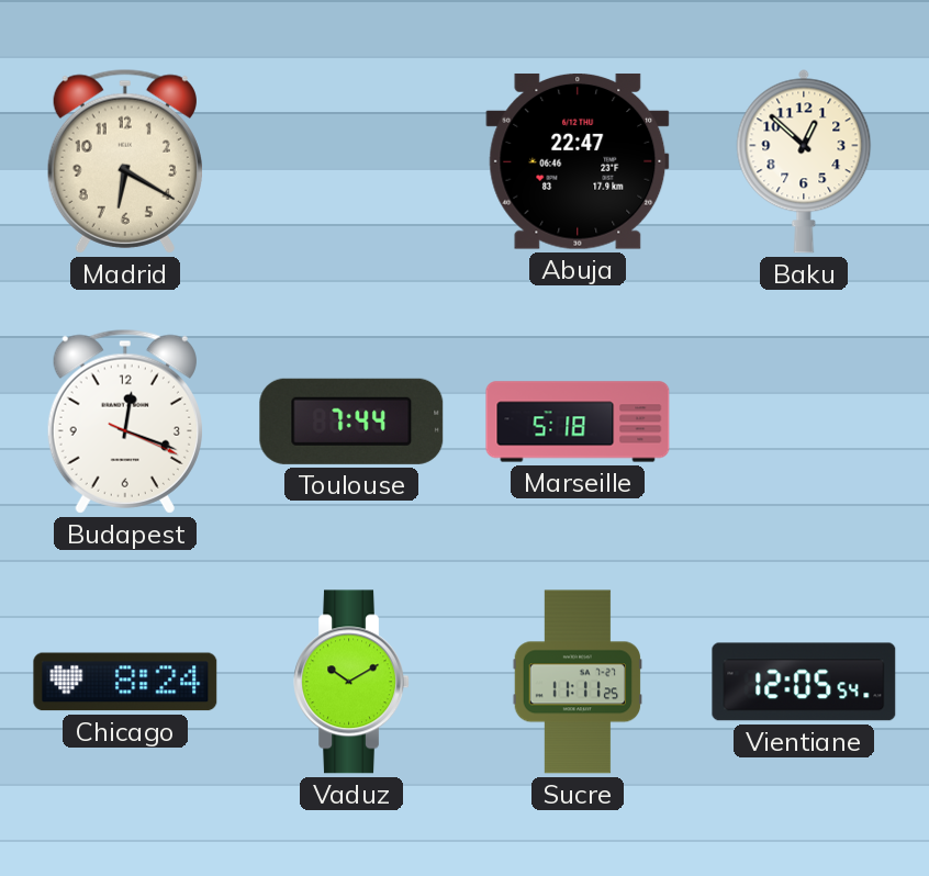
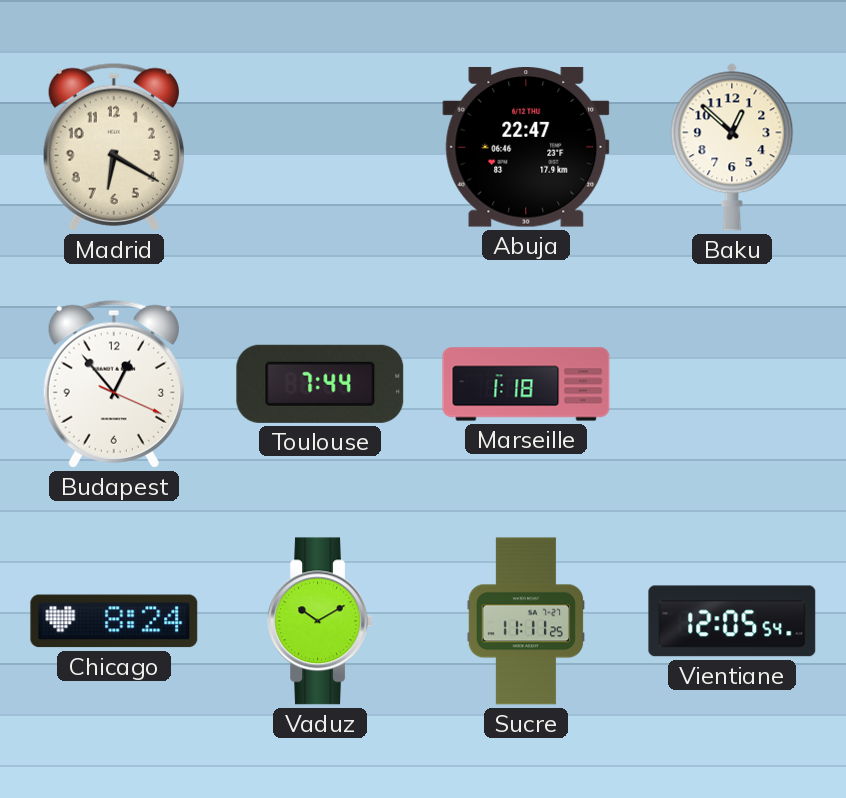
Budapest: 12:18 -> 12:53 (114, 384)
Marseille: 5:18 -> 1:18 (526, 384)
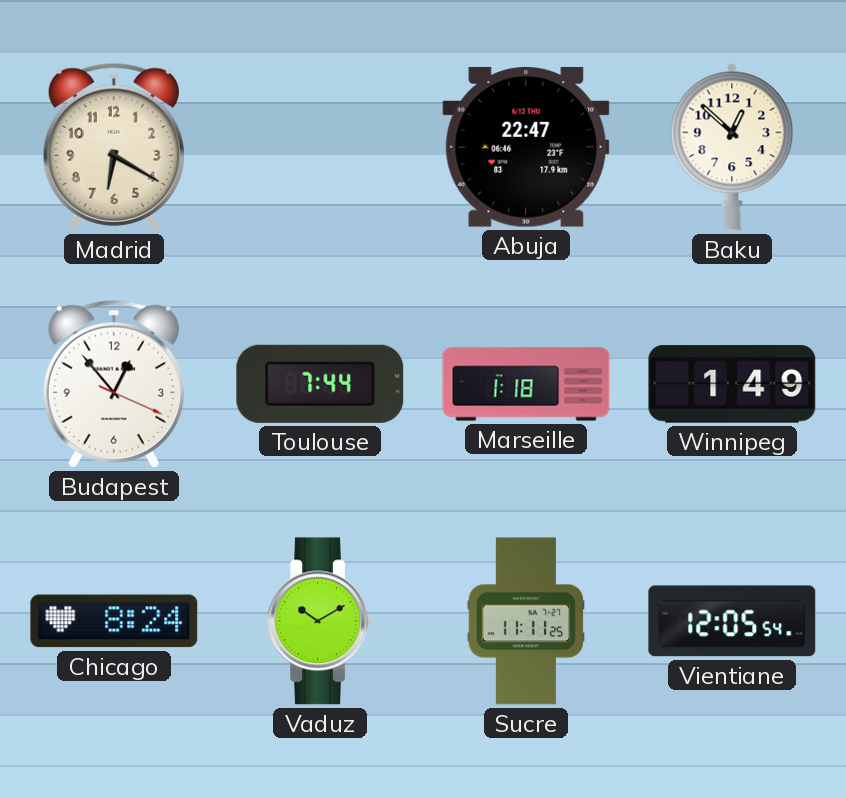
Winnipeg: none -> 1:49 (732, 384)
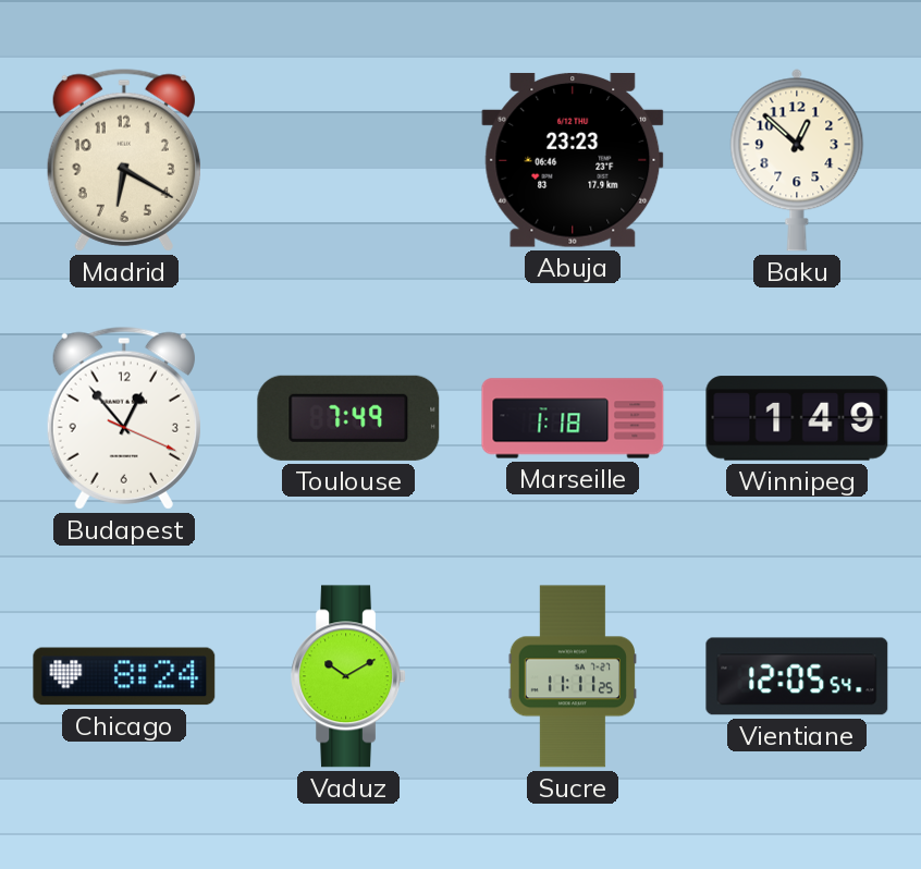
Abuja: 22:47 -> 23:23 (573, 160)
Toulouse: 7:44 -> 7:49 (348, 418)
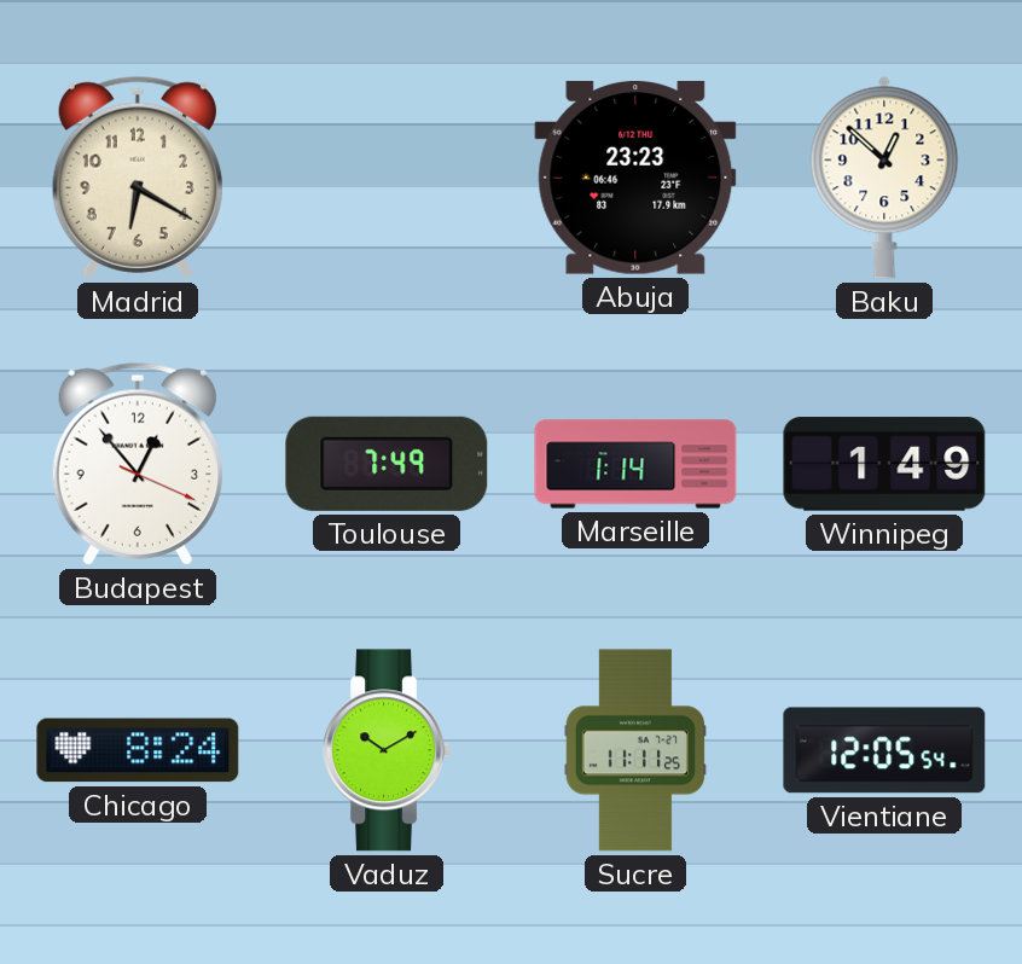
Marseille: 1:18 -> 1:14 (635, 464)
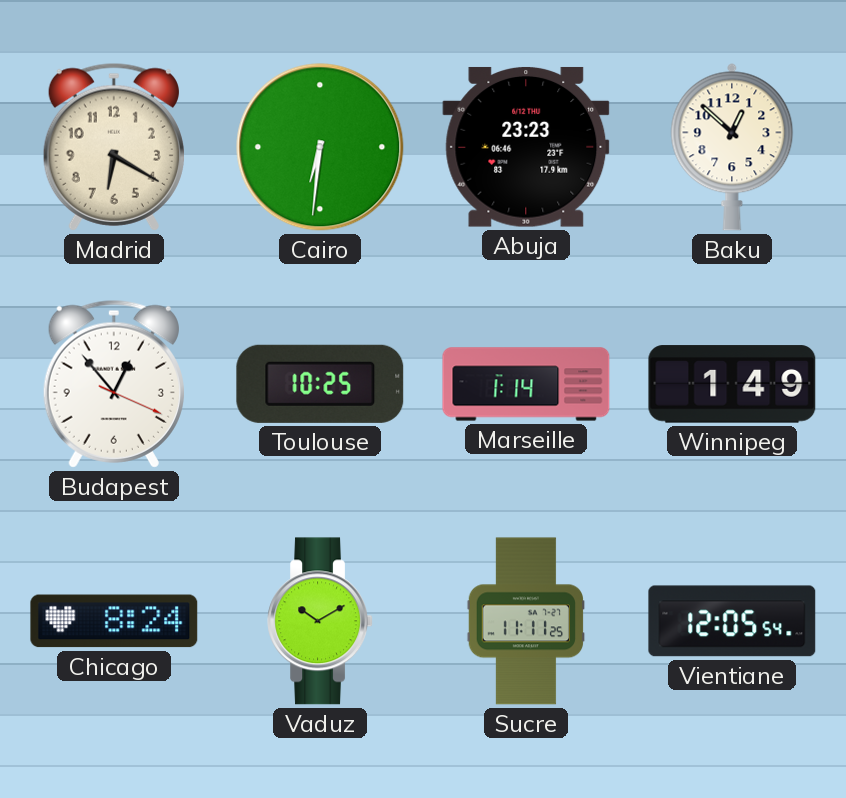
Cairo: none -> 6:31 (320, 147)
Toulouse: 7:49 -> 10:25 (320, 384)
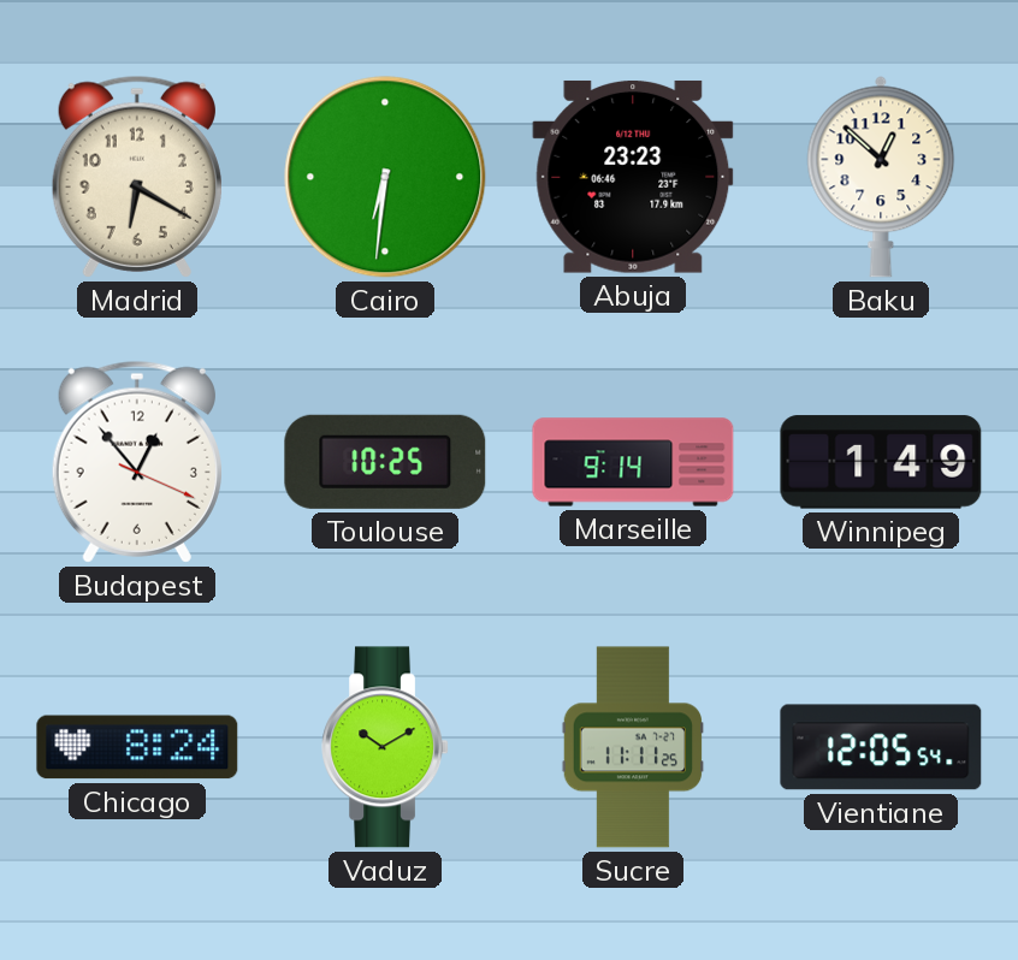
Marseille: 1:14 -> 9:14 (633, 462)
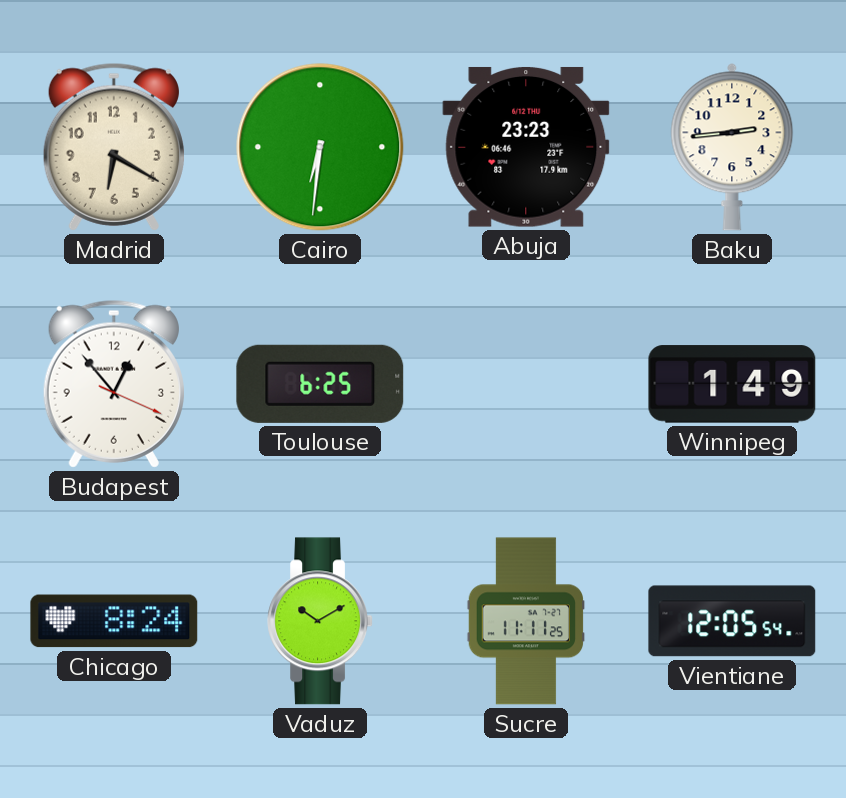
Baku: 12:52 -> 2:44 (732, 147)
Toulouse: 10:25 -> 6:25 (320, 384)
Marseille: 9:14 -> none (633, 462)
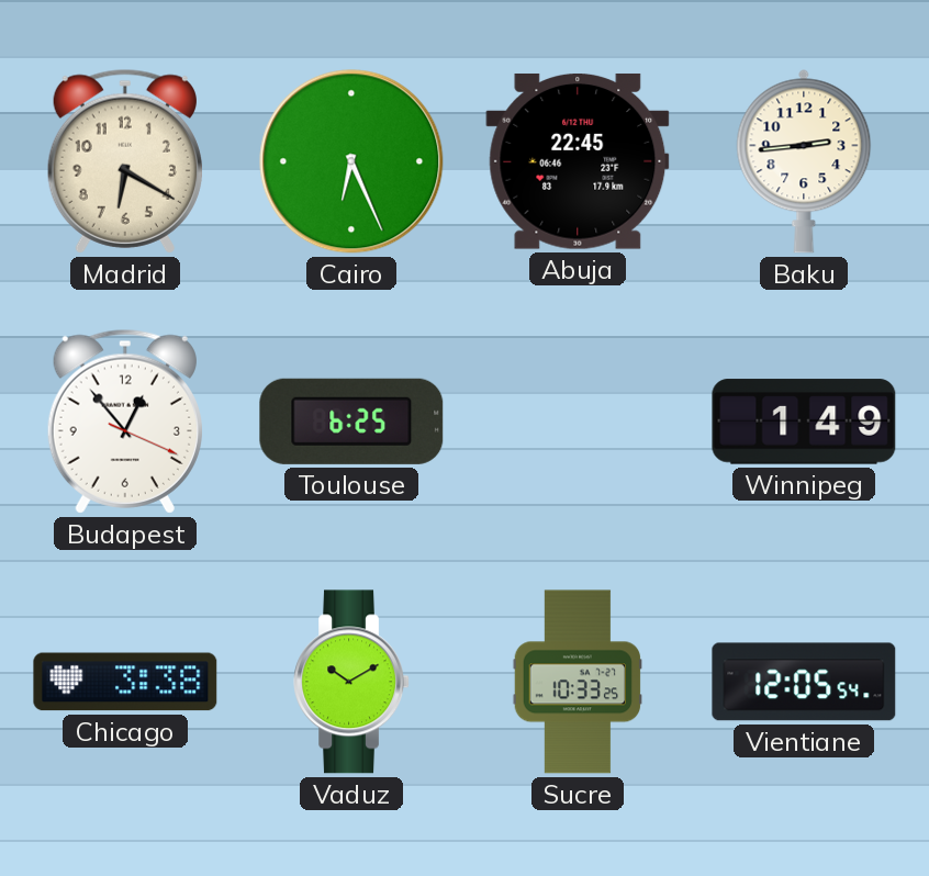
Cairo: 6:31 -> 6:26 (351, 161)
Abuja: 23:23 -> 22:45 (578, 161)
Chicago: 8:24 -> 3:38 (125, 682)
Sucre: 11:11 -> 10:33 (578, 682)
